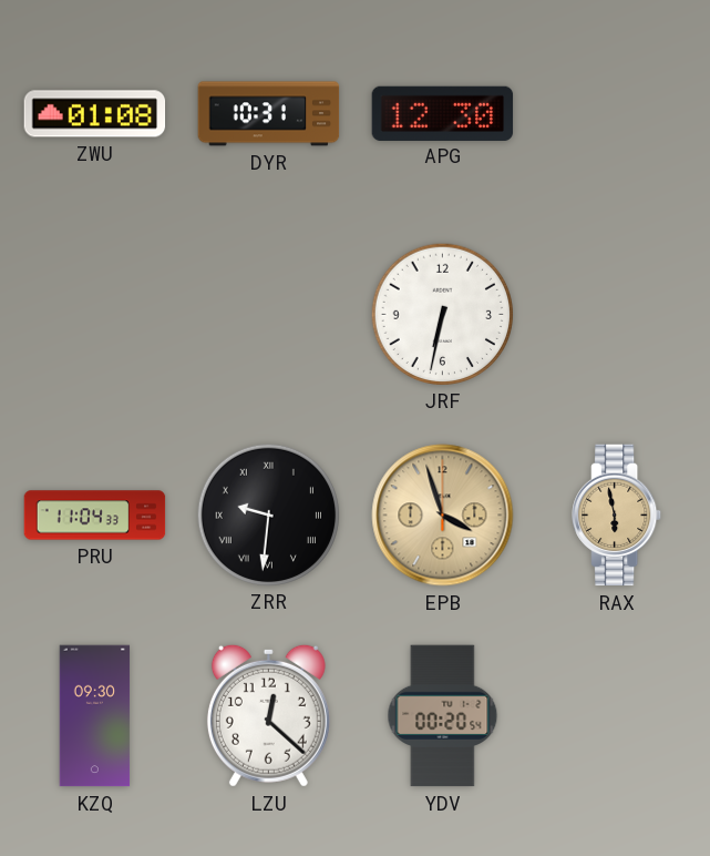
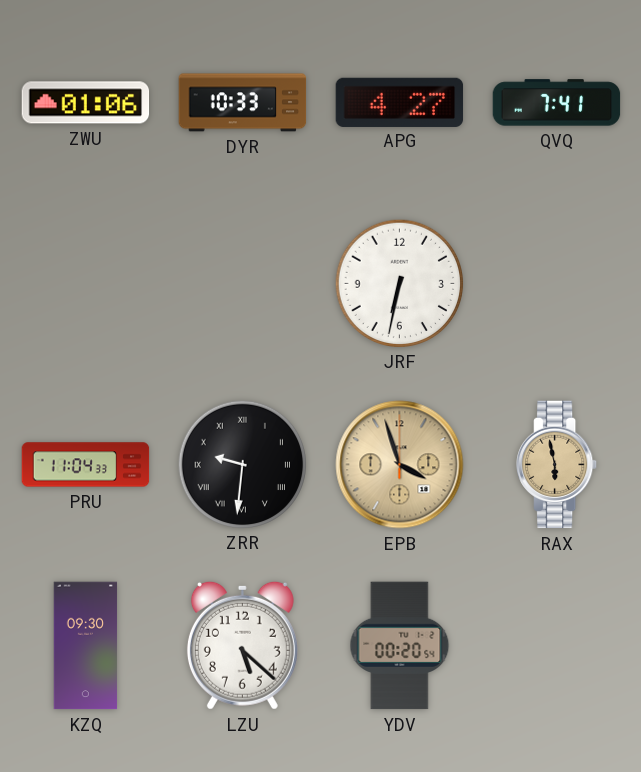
ZWU: 01:08 -> 01:06 (86, 103)
DYR: 10:31 -> 10:33 (243, 103)
APG: 12:30 -> 4:27 (400, 102)
QVQ: none -> 7:41 (557, 103)
LZU: 12:22 -> 5:22 (242, 645)
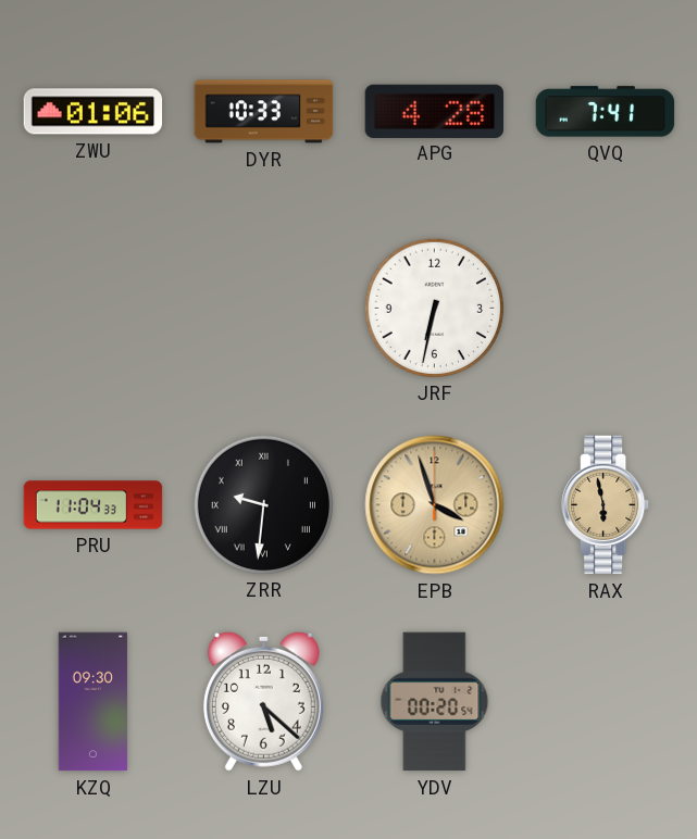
APG: 4:27 -> 4:28 (435, 111)
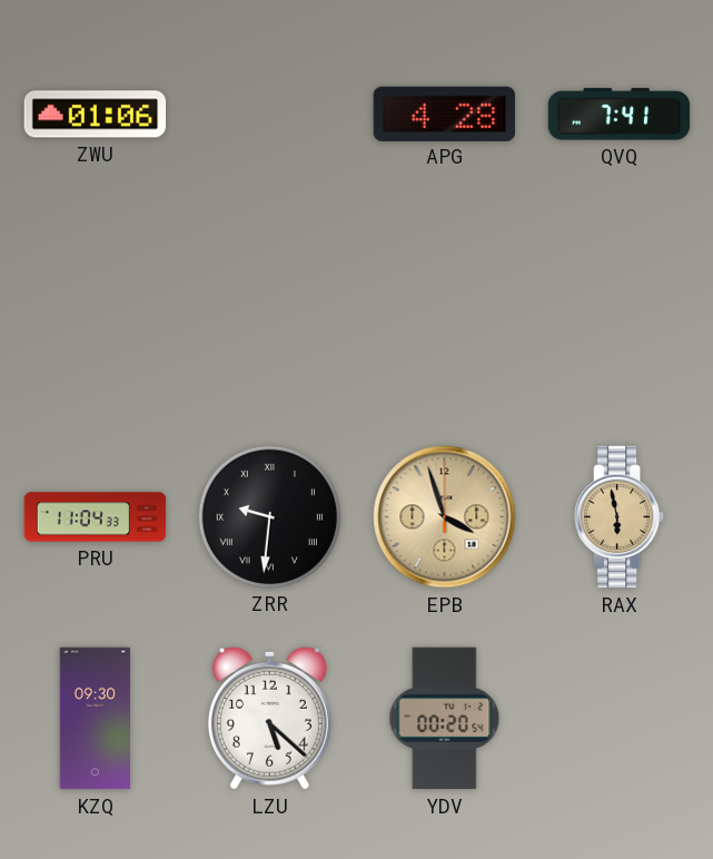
DYR: 10:33 -> none (264, 112)
JRF: 6:32 -> none (434, 308)
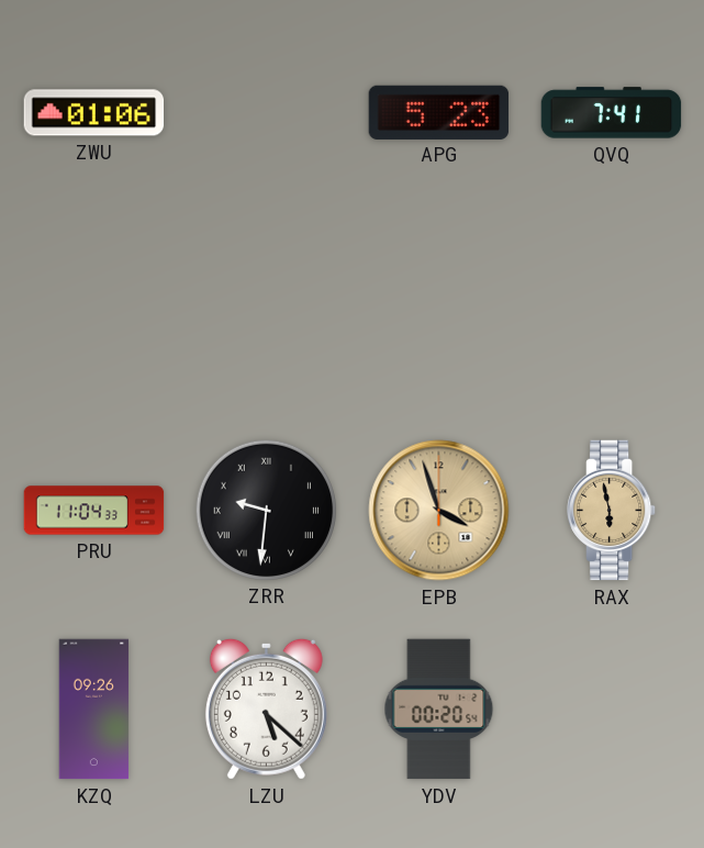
APG: 4:28 -> 5:23 (439, 112)
KZQ: 09:30 -> 09:26 (94, 710)
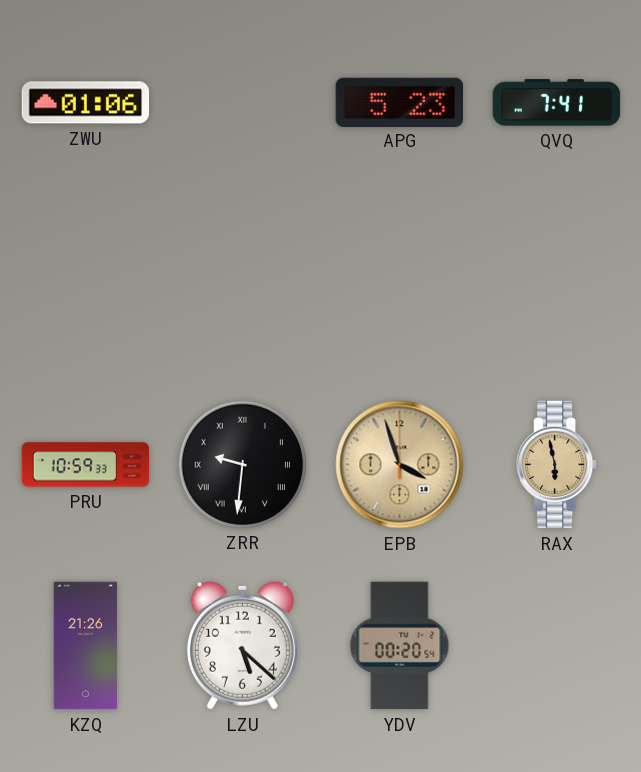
PRU: 11:04 -> 10:59 (86, 465)
KZQ: 09:26 -> 21:26 (86, 646)
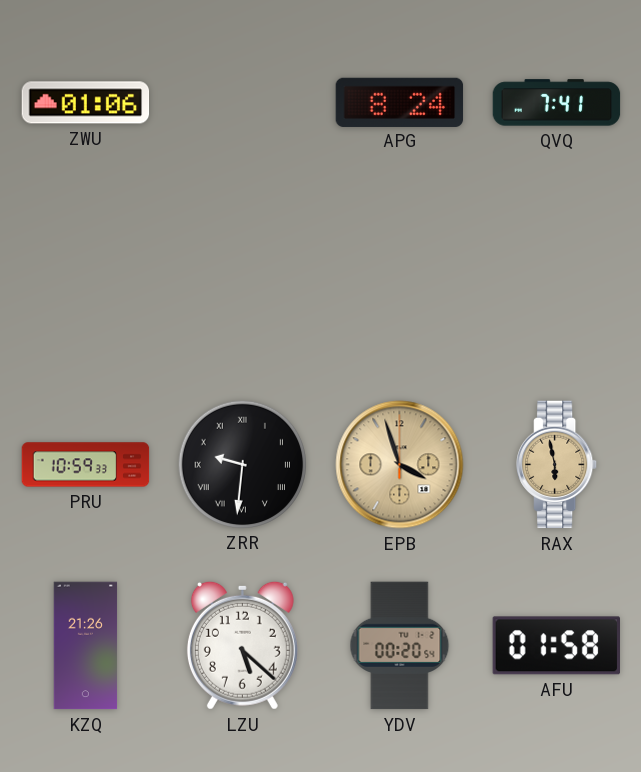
APG: 5:23 -> 8:24 (400, 102)
AFU: none -> 01:58 (557, 646)
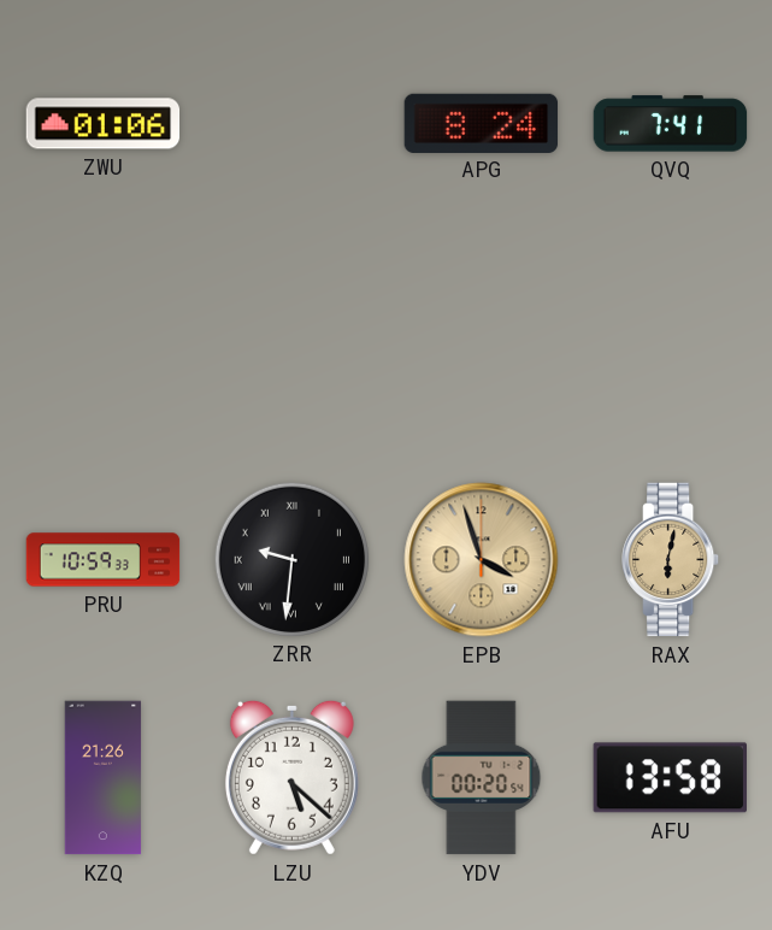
RAX: 5:58 -> 6:02 (671, 560)
AFU: 01:58 -> 13:58 (671, 778)
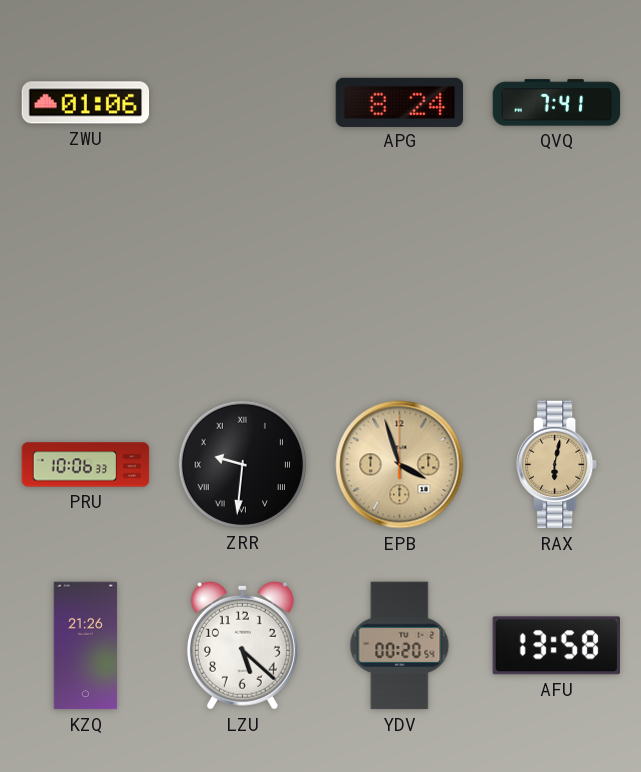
PRU: 10:59 -> 10:06 (86, 465)
